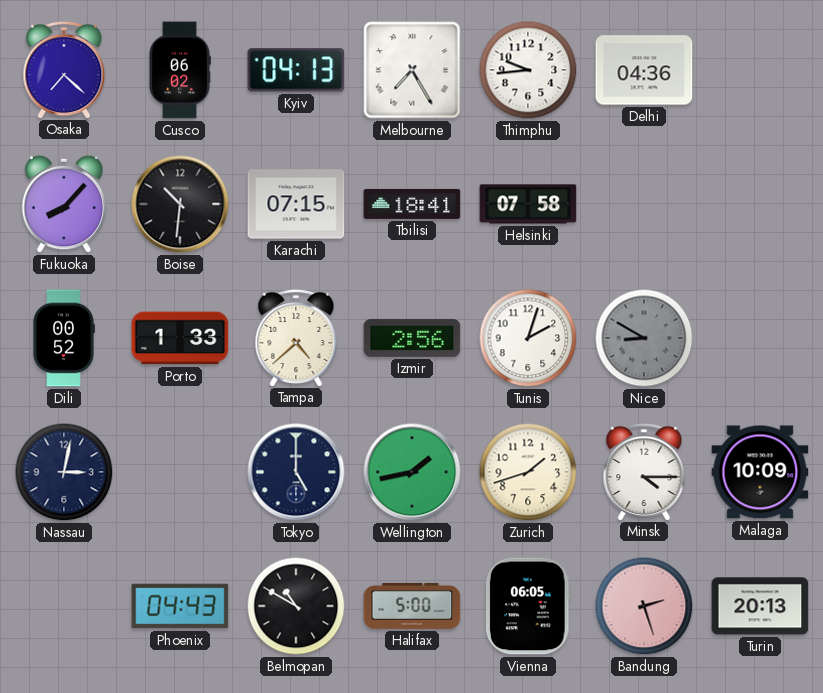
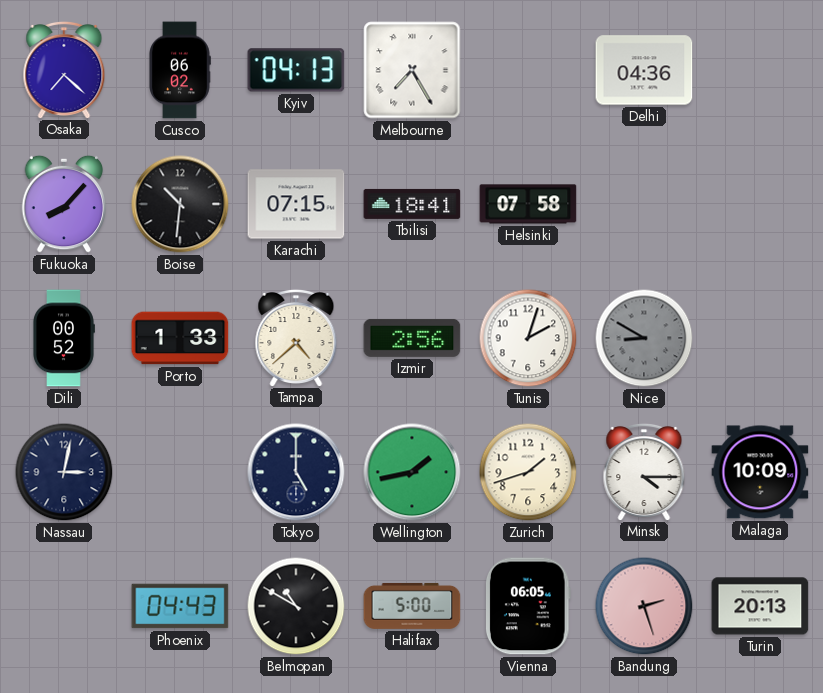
Thimphu: 9:44 -> none (528, 70)
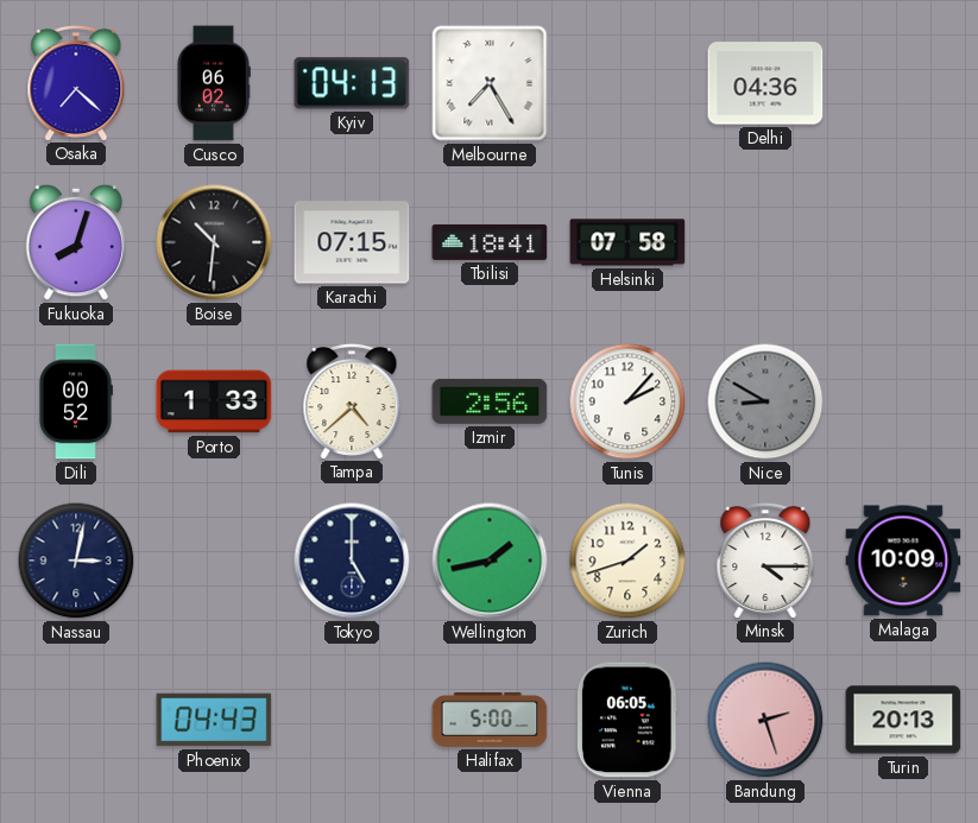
Fukuoka: 8:07 -> 8:03 (76, 242)
Tunis: 2:03 -> 2:07 (627, 401)
Belmopan: 10:50 -> none (296, 606)
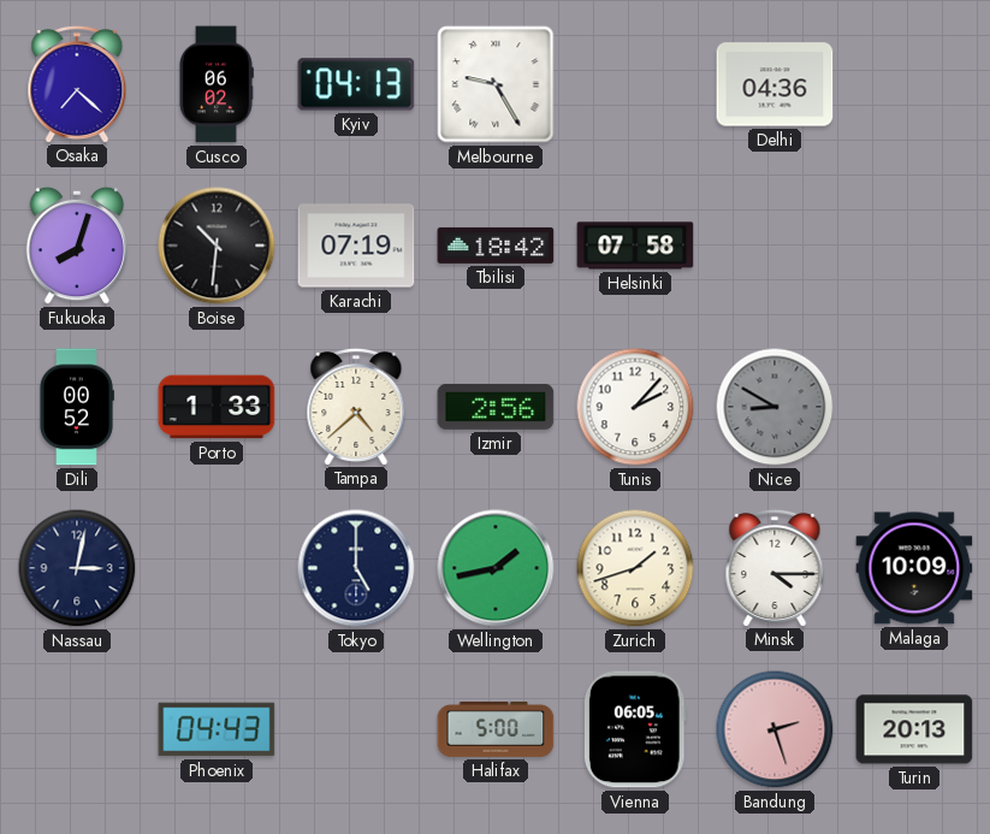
Melbourne: 7:25 -> 9:25 (496, 84)
Karachi: 07:15 -> 07:19 (356, 246)
Tbilisi: 18:41 -> 18:42 (496, 246)
